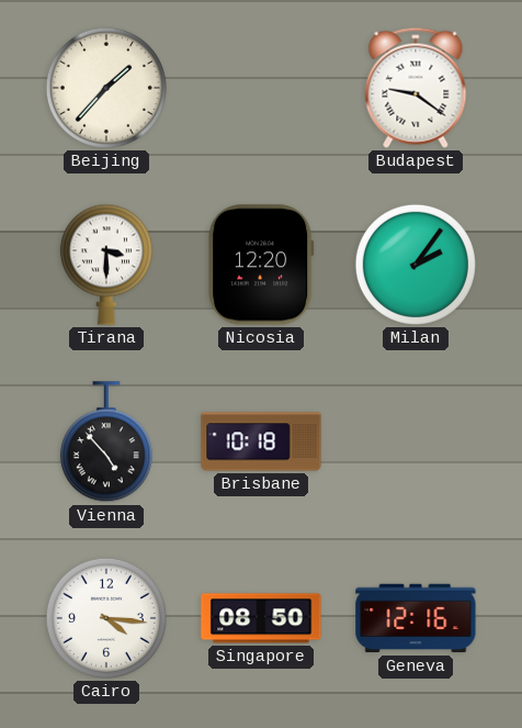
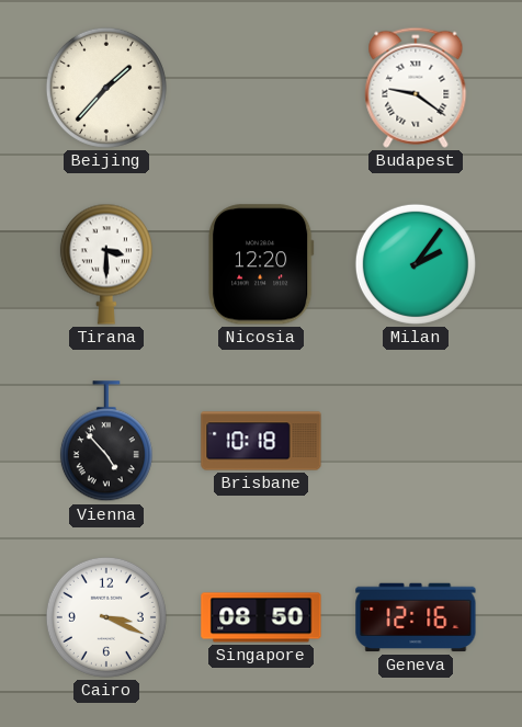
Cairo: 4:16 -> 3:19 (106, 617)
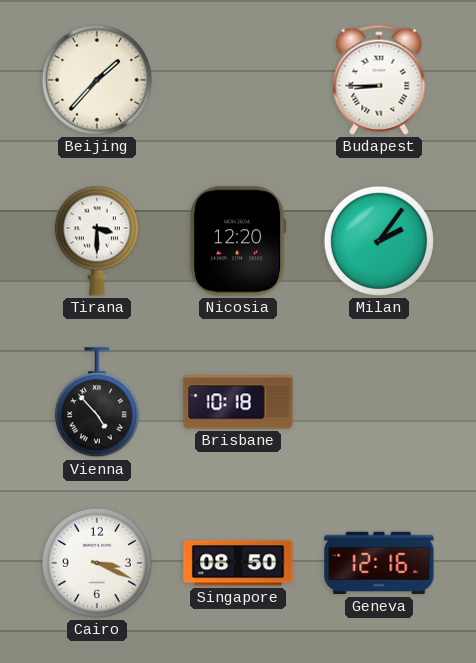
Budapest: 9:21 -> 8:45 (379, 80)
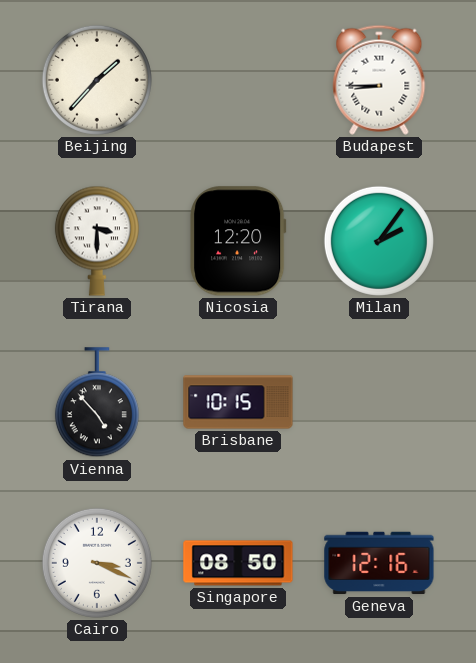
Brisbane: 10:18 -> 10:15 (238, 402)
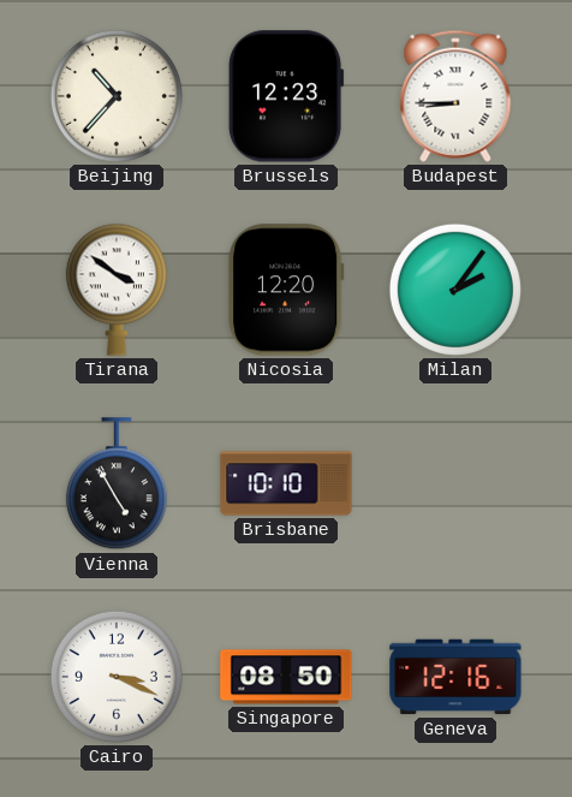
Beijing: 1:37 -> 10:37 (117, 96)
Brussels: none -> 12:23 (286, 96)
Tirana: 3:30 -> 3:51 (117, 290)
Vienna: 4:53 -> 4:55 (117, 484)
Brisbane: 10:15 -> 10:10 (286, 483)
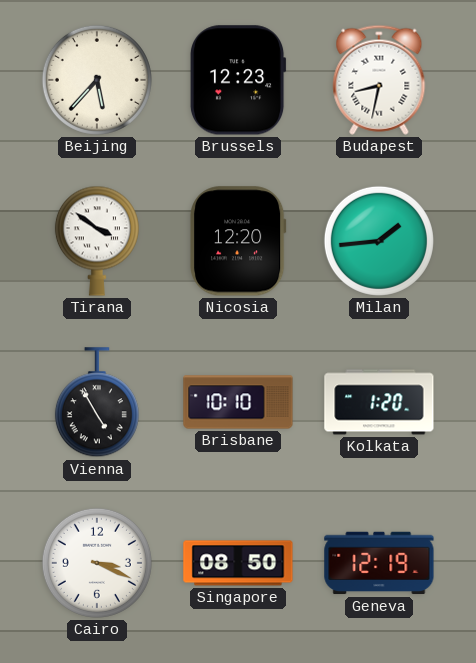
Beijing: 10:37 -> 5:37 (97, 80)
Budapest: 8:45 -> 8:32 (379, 80)
Milan: 2:06 -> 1:44 (379, 241)
Kolkata: none -> 1:20 (379, 402)
Geneva: 12:16 -> 12:19 (379, 563)
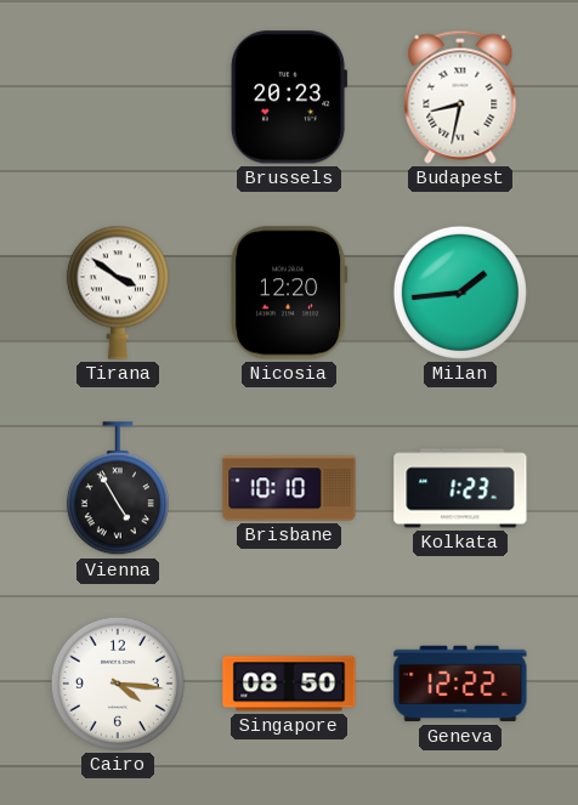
Beijing: 5:37 -> none (97, 80)
Brussels: 12:23 -> 20:23 (289, 97)
Kolkata: 1:20 -> 1:23 (460, 488)
Cairo: 3:19 -> 4:16 (118, 684)
Geneva: 12:19 -> 12:22 (460, 684)
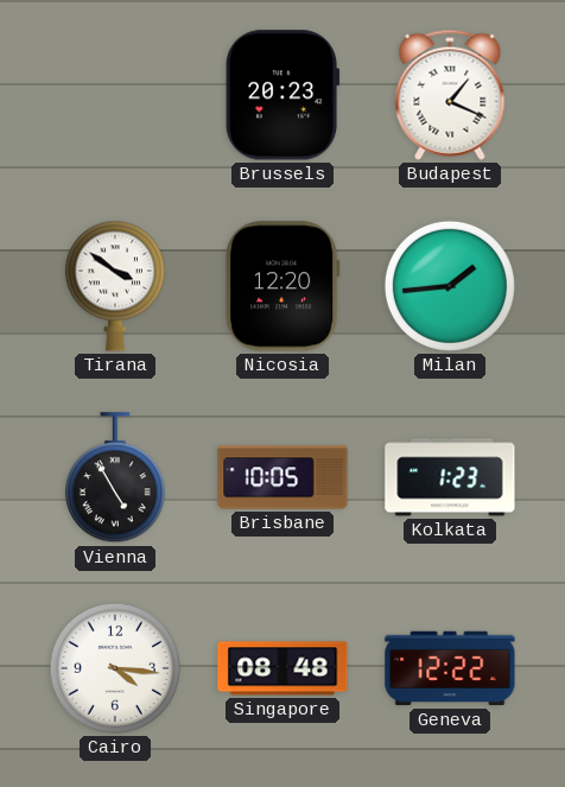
Budapest: 8:32 -> 1:19 (450, 95)
Brisbane: 10:10 -> 10:05 (282, 477)
Singapore: 08:50 -> 08:48 (282, 668)
